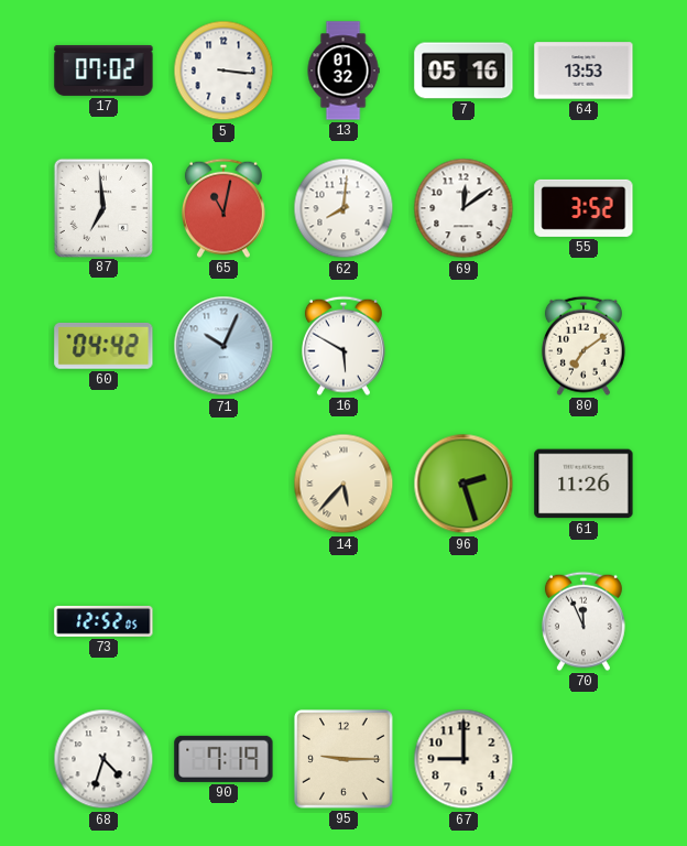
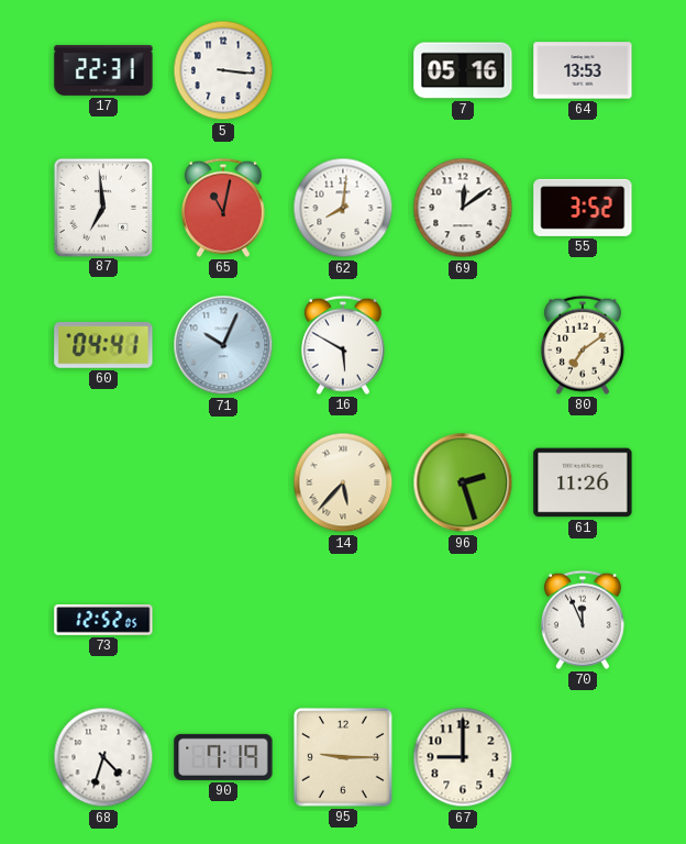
17: 07:02 -> 22:31 (103, 70)
13: 01:32 -> none (343, 70)
60: 04:42 -> 04:41 (103, 345)
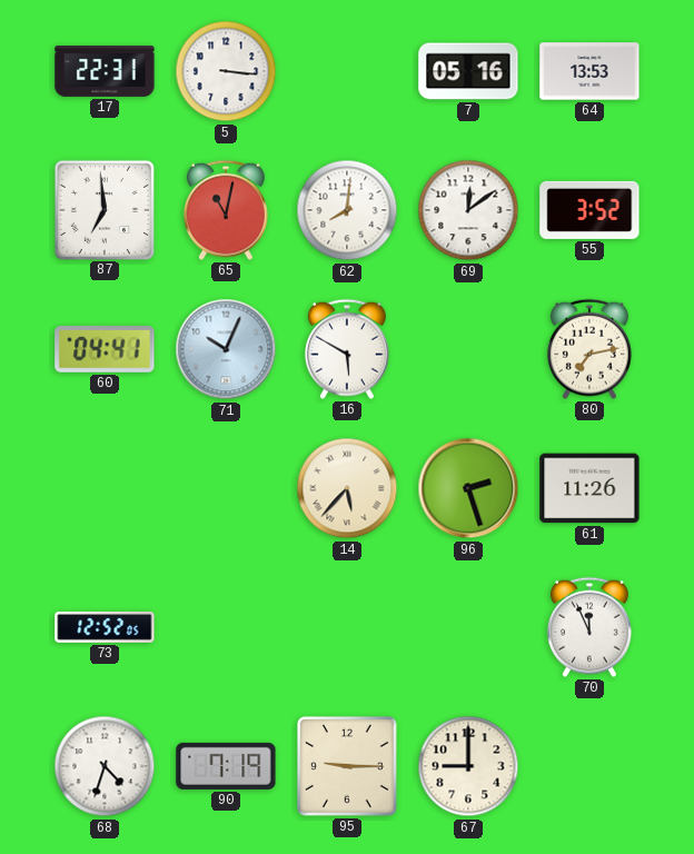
80: 7:09 -> 7:13 (589, 349)
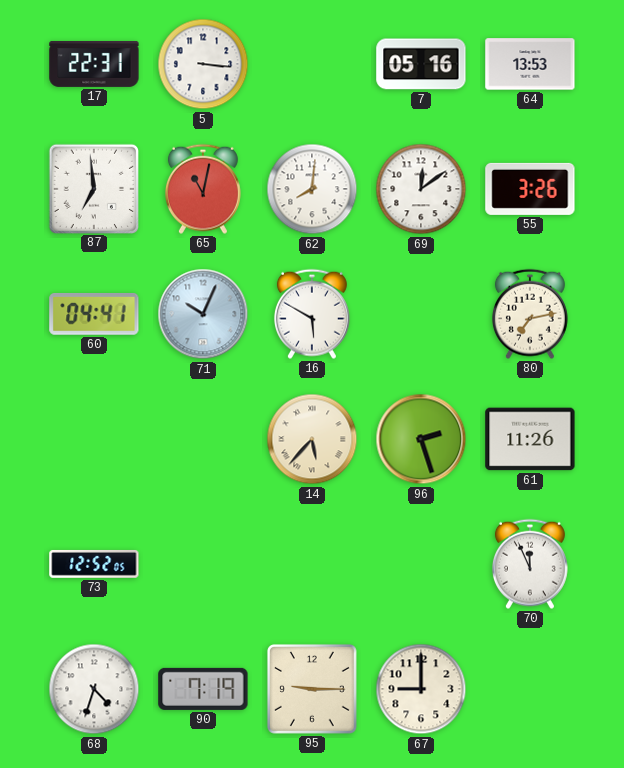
55: 3:52 -> 3:26 (530, 189)
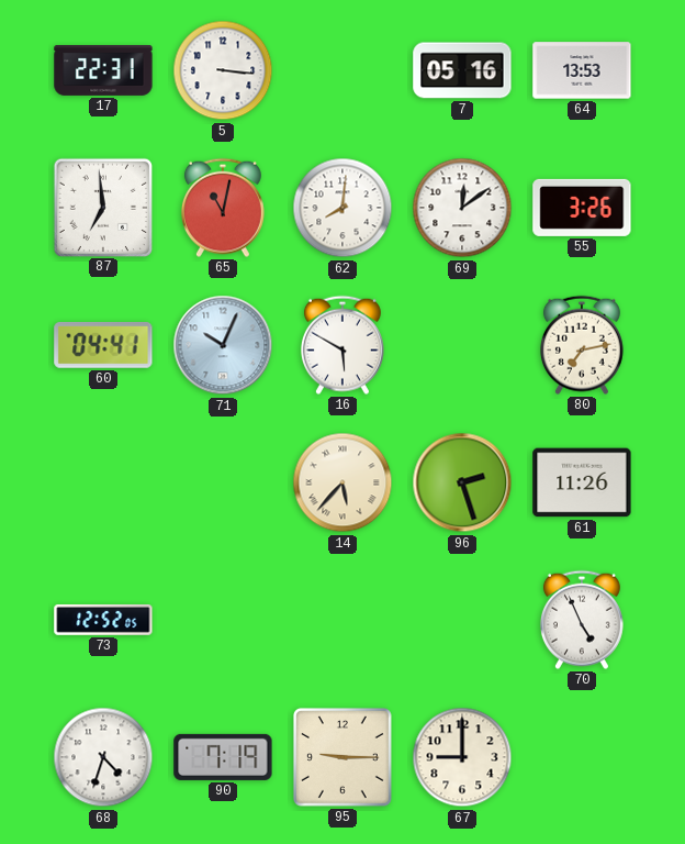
70: 11:56 -> 4:56 (582, 620)
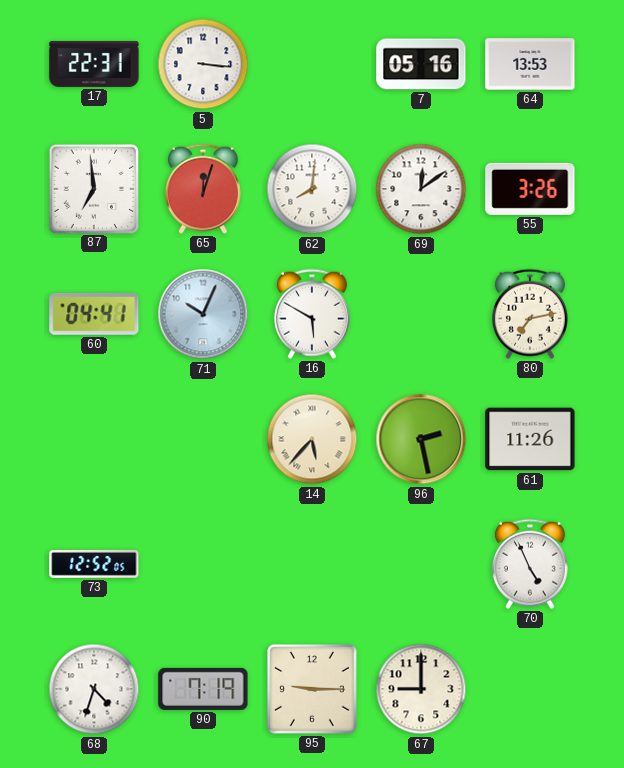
65: 11:02 -> 12:03 (203, 189)
96: 2:27 -> 2:28 (421, 439)
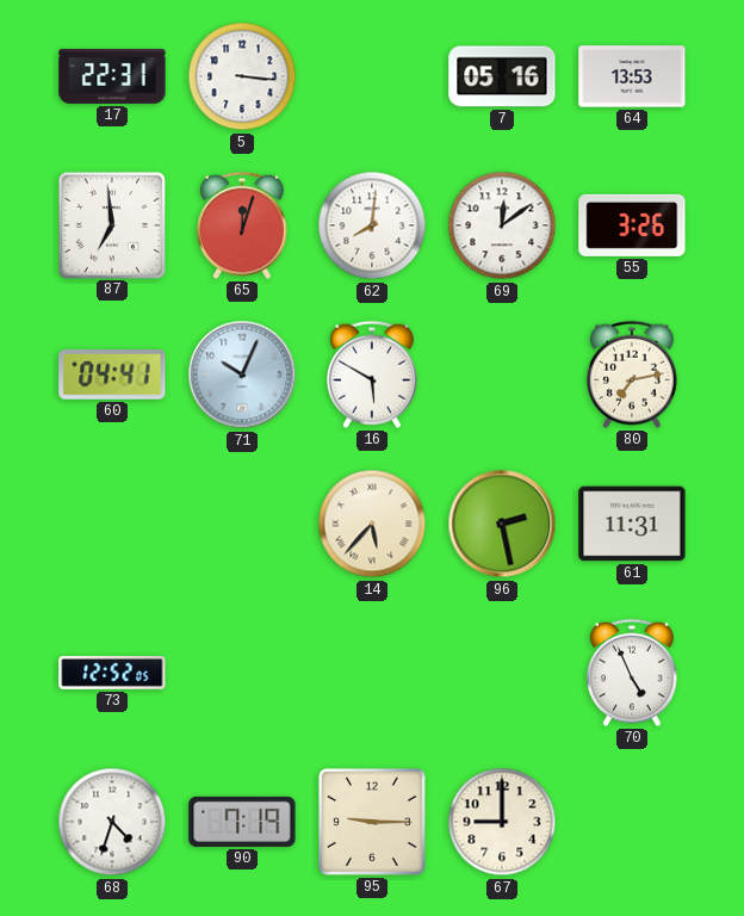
61: 11:26 -> 11:31 (632, 524)
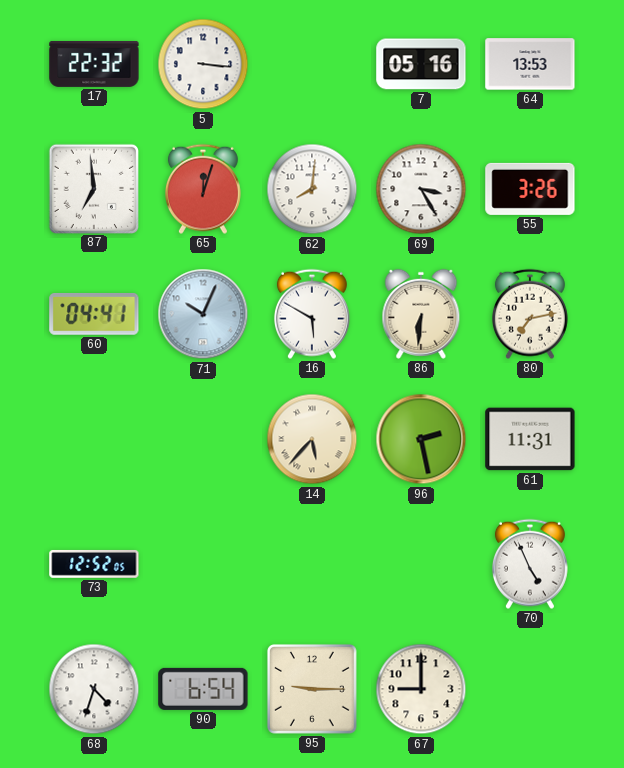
17: 22:31 -> 22:32 (94, 64)
69: 12:09 -> 3:25 (421, 189)
86: none -> 6:31 (421, 314)
90: 7:19 -> 6:54 (203, 689)
